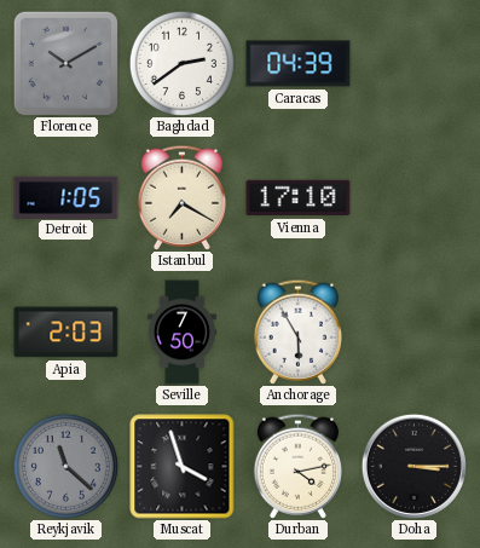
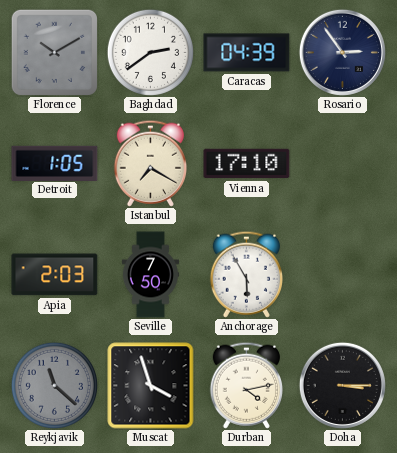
Rosario: none -> 2:54 (342, 52)
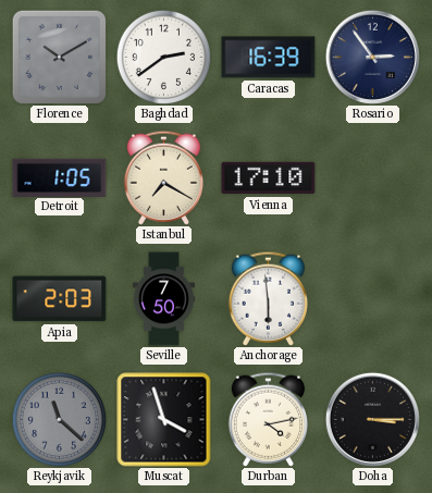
Caracas: 04:39 -> 16:39 (269, 58)
Anchorage: 5:55 -> 5:59 (268, 298)
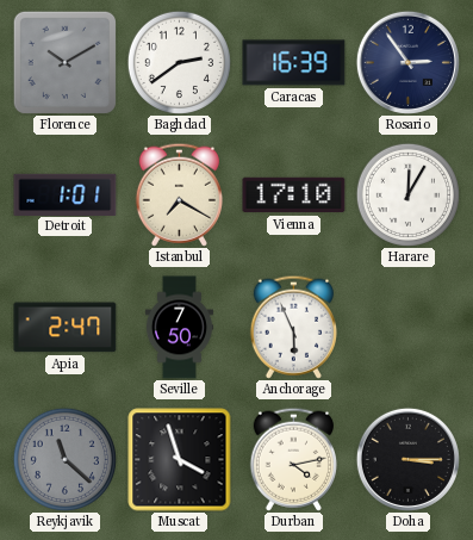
Detroit: 1:05 -> 1:01 (66, 194)
Harare: none -> 12:05 (407, 194)
Apia: 2:03 -> 2:47 (66, 328)
Anchorage: 5:59 -> 5:56 (293, 327)
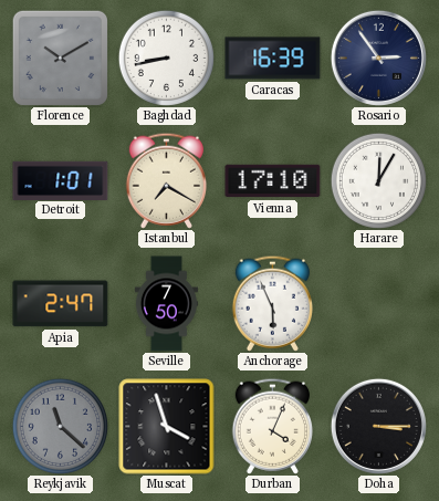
Baghdad: 2:39 -> 8:43 (166, 58)
Durban: 4:13 -> 4:04 (272, 426)
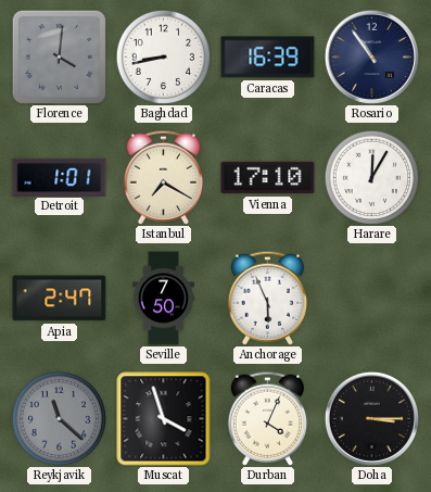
Florence: 10:10 -> 4:01 (59, 56)
Rosario: 2:54 -> 10:54 (371, 56)
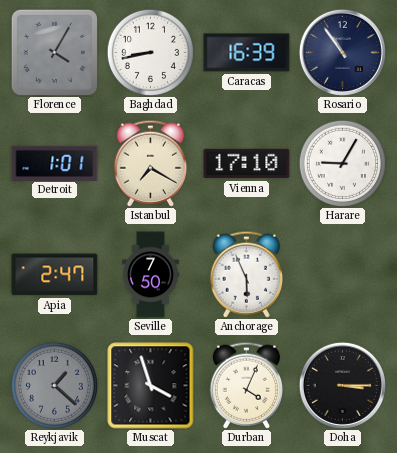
Florence: 4:01 -> 4:05 (54, 52)
Harare: 12:05 -> 9:05 (342, 163)
Reykjavik: 11:22 -> 1:22 (54, 385)
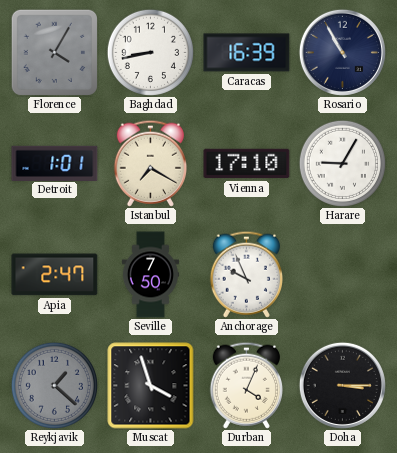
Rosario: 10:54 -> 10:55 (342, 52)
Anchorage: 5:56 -> 9:56 (246, 274)
